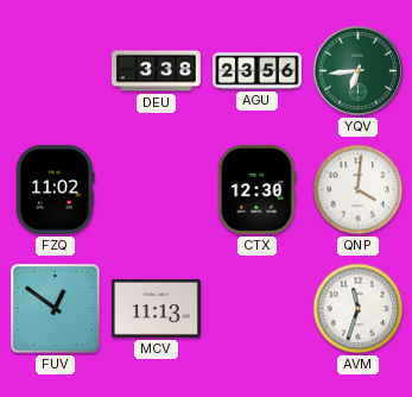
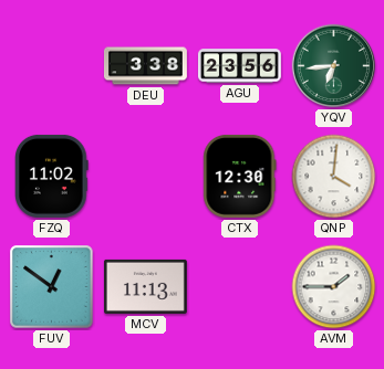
AVM: 11:33 -> 1:45 (334, 287)
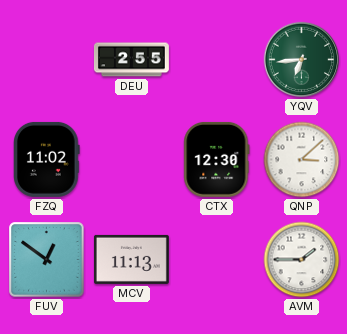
DEU: 3:38 -> 2:55 (131, 60)
AGU: 23:56 -> none (239, 66)
QNP: 4:01 -> 3:08 (302, 160)
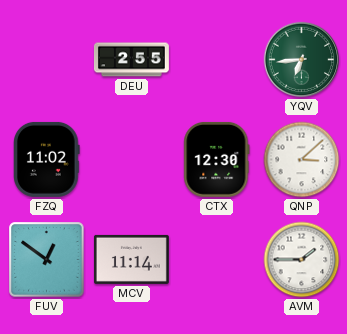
MCV: 11:13 -> 11:14 (131, 259)
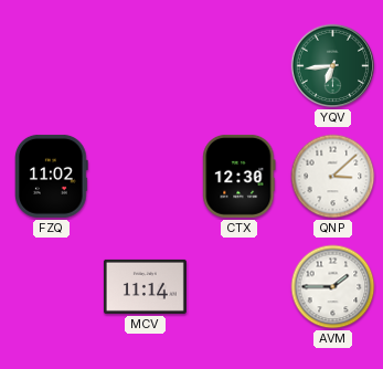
DEU: 2:55 -> none (131, 60)
FUV: 12:51 -> none (47, 260)
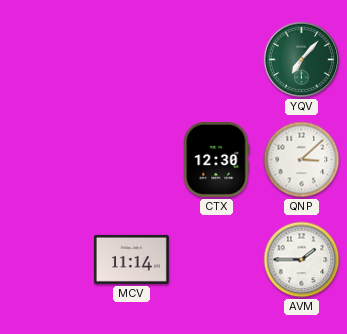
YQV: 6:44 -> 7:07 (302, 60)
FZQ: 11:02 -> none (52, 176)
